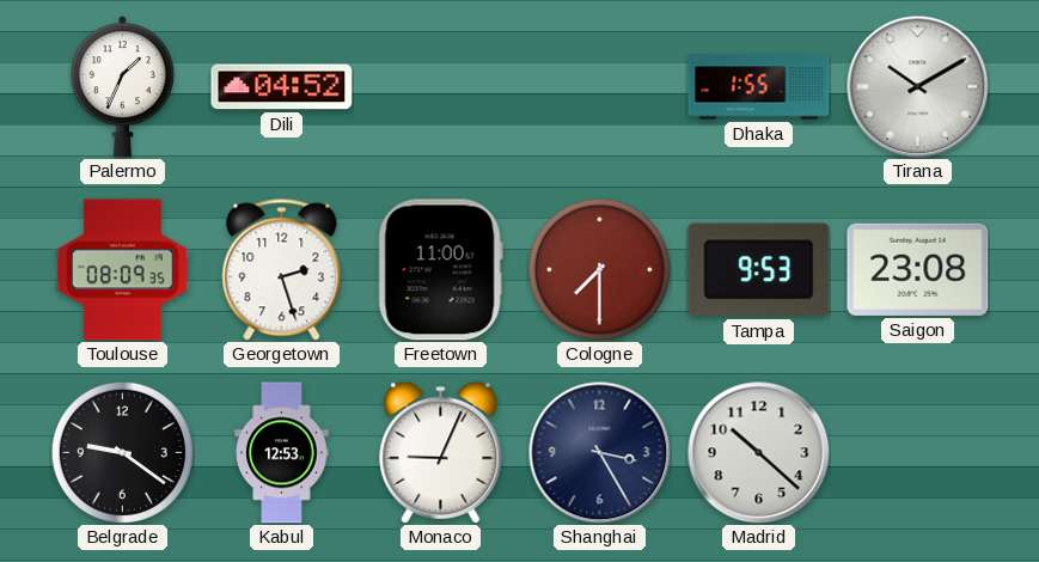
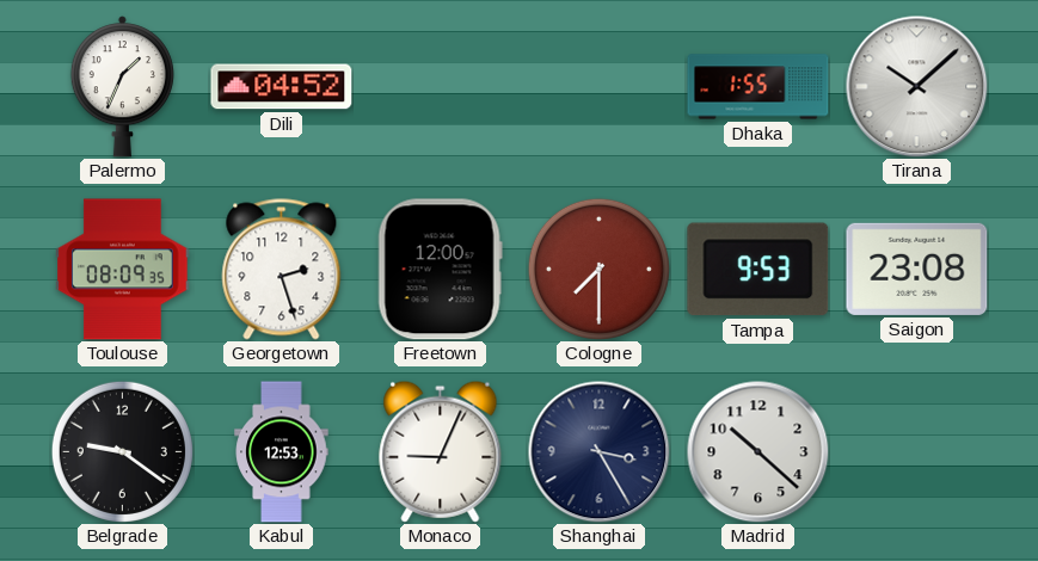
Tirana: 10:10 -> 10:08 (917, 87)
Freetown: 11:00 -> 12:00 (440, 270)
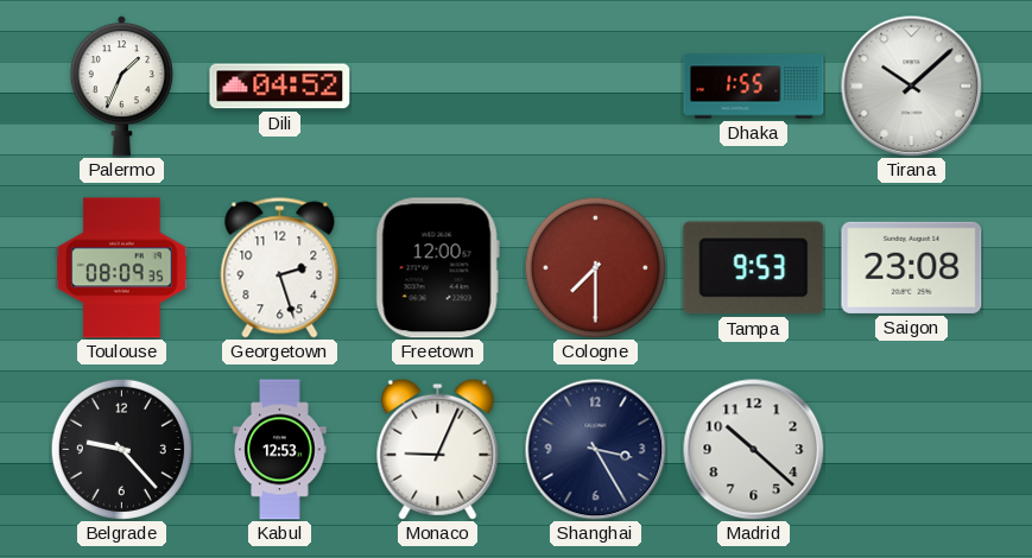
Belgrade: 9:21 -> 9:23 (121, 449)
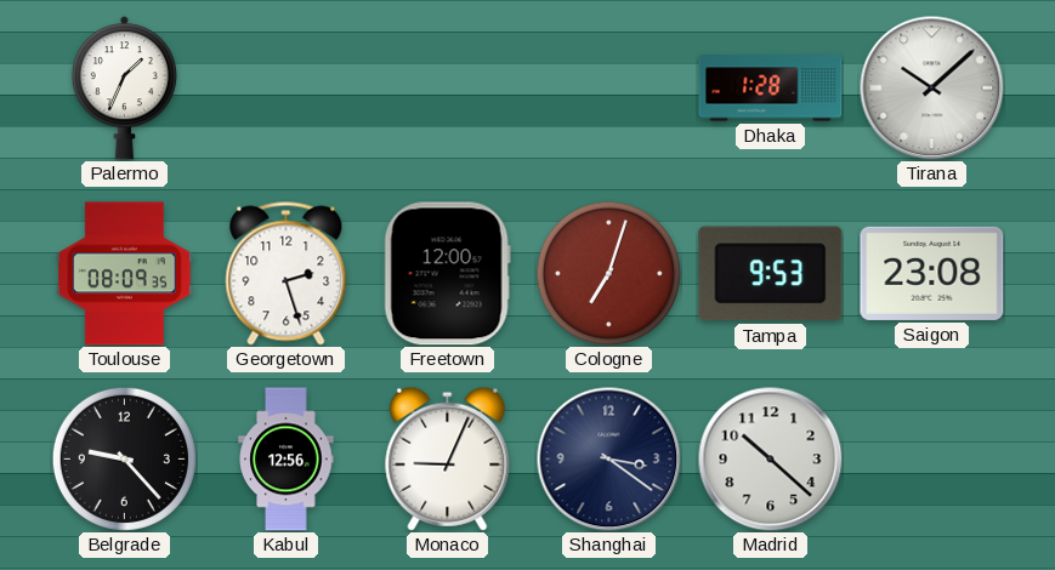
Dili: 04:52 -> none (280, 87)
Dhaka: 1:55 -> 1:28 (771, 89)
Cologne: 7:30 -> 7:03 (608, 273)
Kabul: 12:53 -> 12:56 (287, 460)
Shanghai: 3:25 -> 3:21 (609, 460)
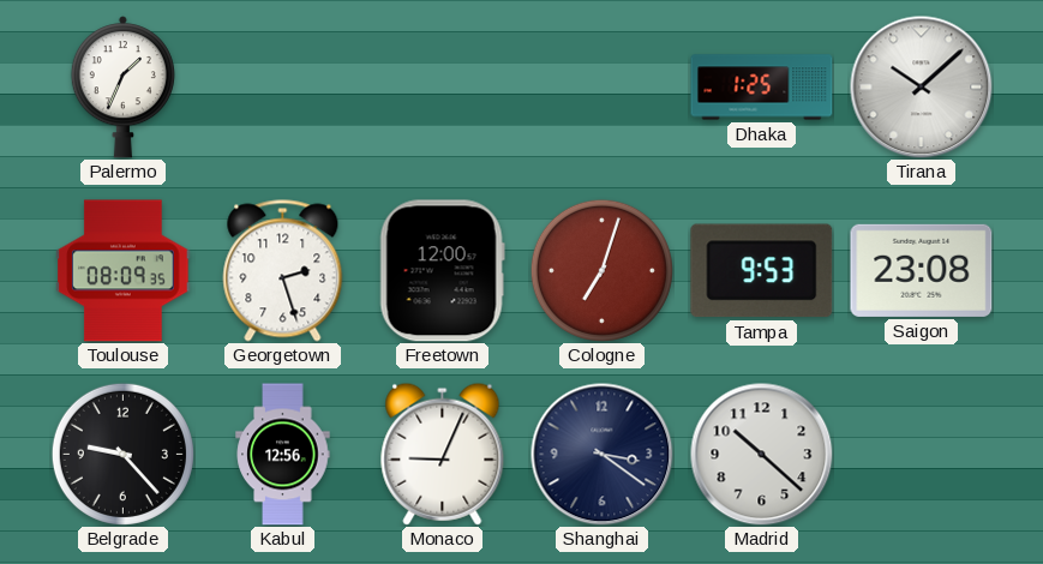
Dhaka: 1:28 -> 1:25 (762, 88)
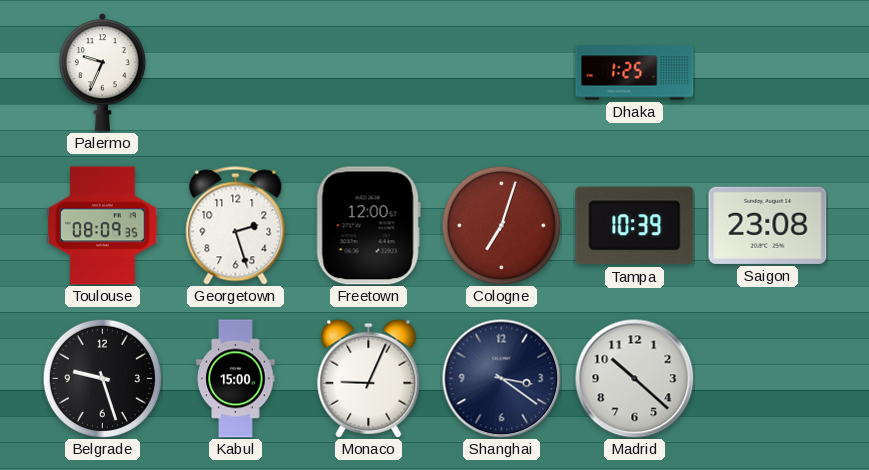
Palermo: 1:34 -> 9:34 (102, 73)
Tirana: 10:08 -> none (922, 88)
Tampa: 9:53 -> 10:39 (635, 226)
Belgrade: 9:23 -> 9:27 (102, 378)
Kabul: 12:56 -> 15:00 (236, 379)
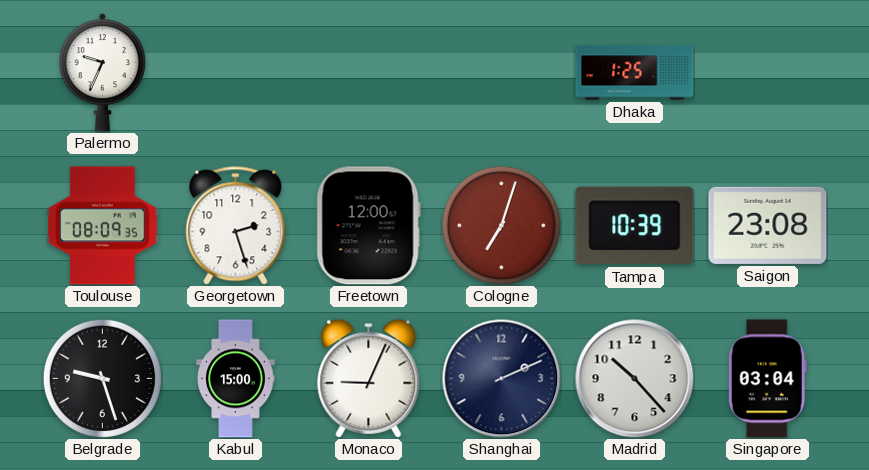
Shanghai: 3:21 -> 2:11 (502, 379)
Madrid: 10:22 -> 10:23 (635, 379)
Singapore: none -> 03:04 (767, 379)
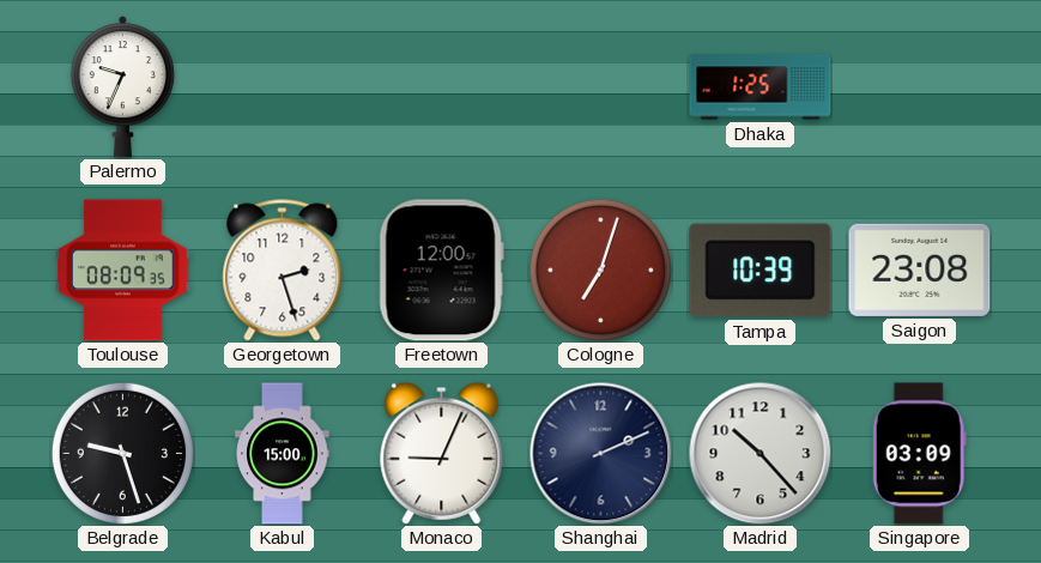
Singapore: 03:04 -> 03:09 (919, 454)
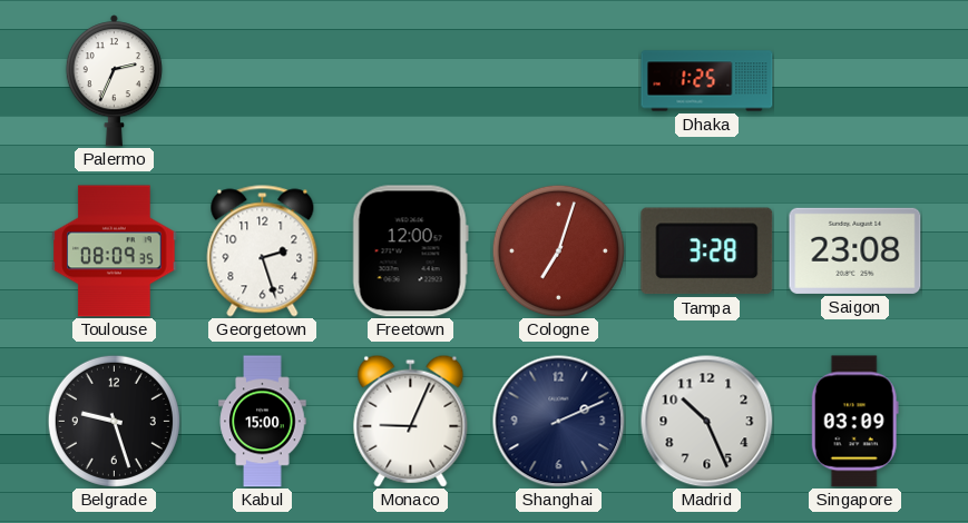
Palermo: 9:34 -> 2:34 (114, 81)
Tampa: 10:39 -> 3:28 (707, 251)
Madrid: 10:23 -> 10:26 (707, 422)
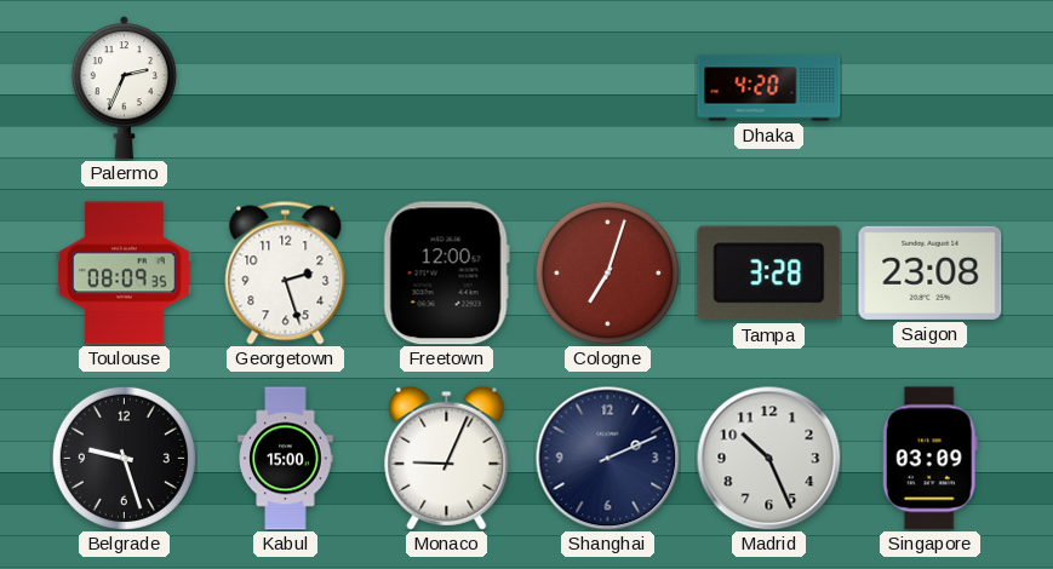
Dhaka: 1:25 -> 4:20 (769, 88)
